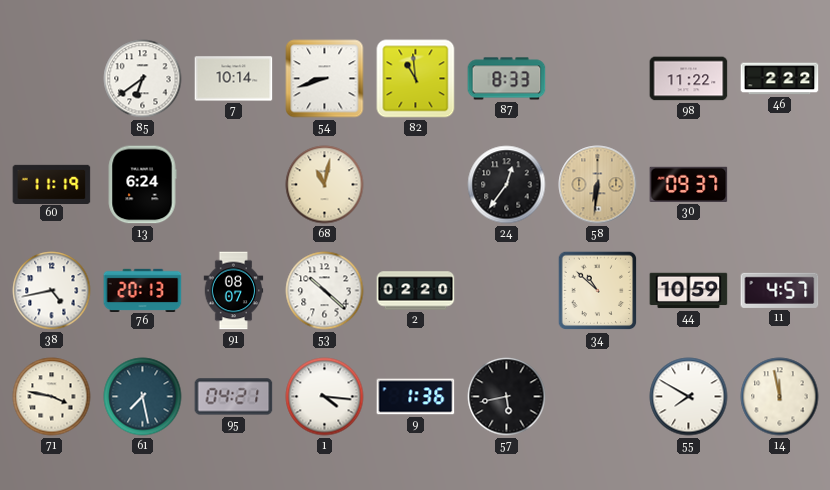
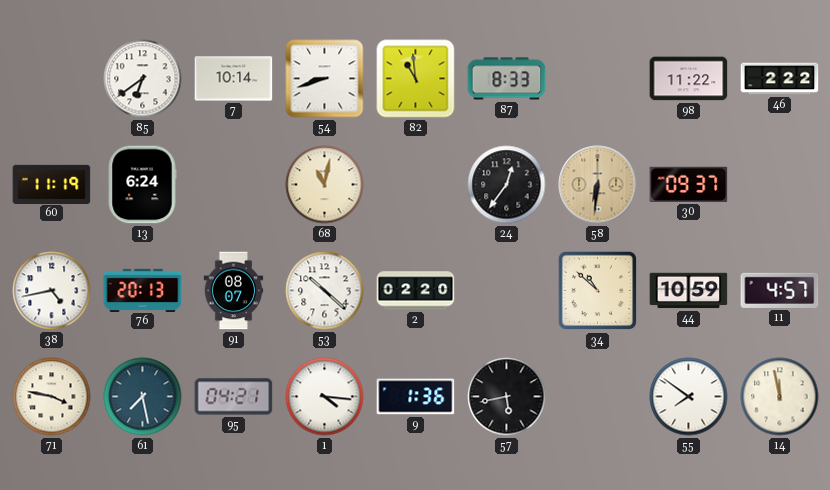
55: 7:50 -> 7:51 (689, 397)
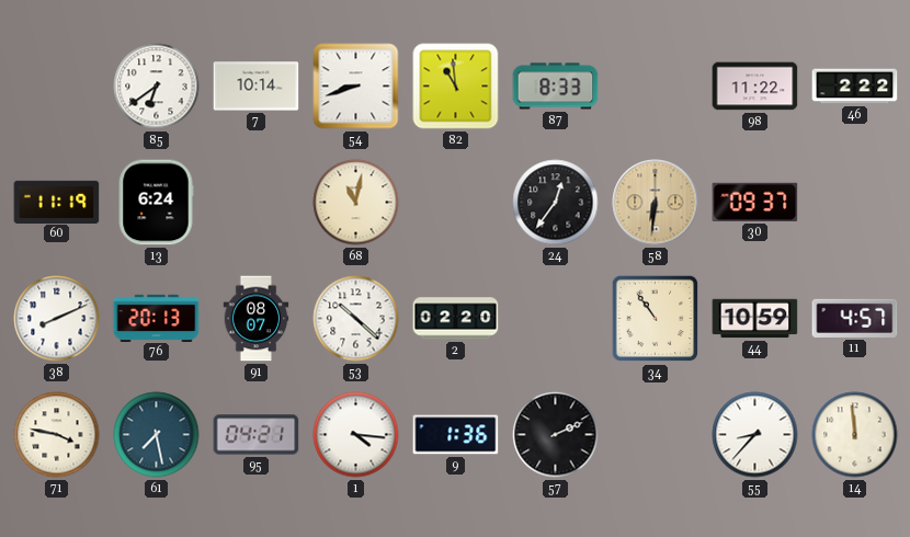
38: 4:43 -> 8:11 (57, 319)
34: 10:52 -> 10:54 (656, 319)
57: 5:43 -> 2:11 (556, 435)
55: 7:51 -> 8:37 (755, 435)
14: 11:58 -> 11:59 (855, 435)
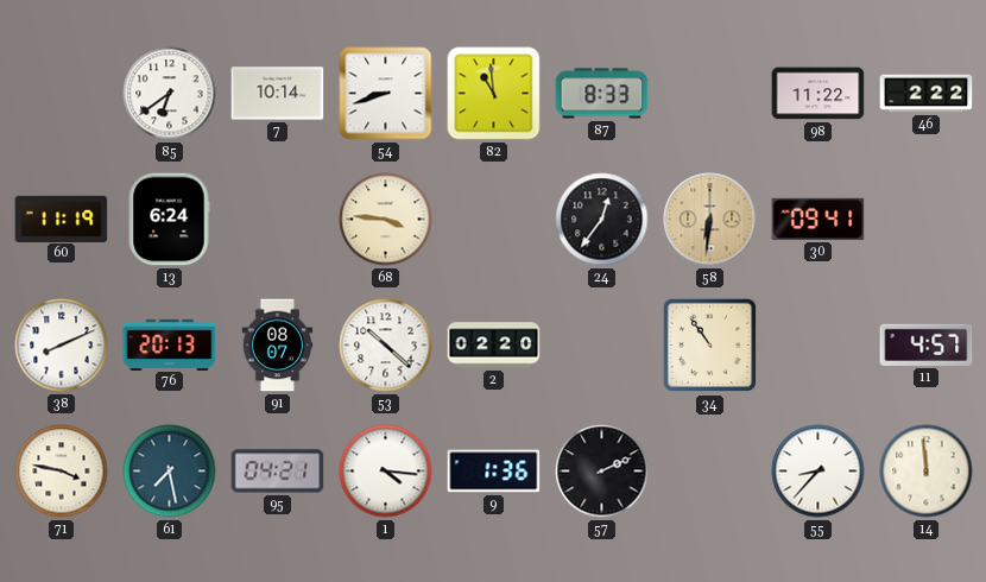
68: 11:02 -> 3:46 (386, 220)
30: 09:37 -> 09:41 (818, 219)
44: 10:59 -> none (755, 319)
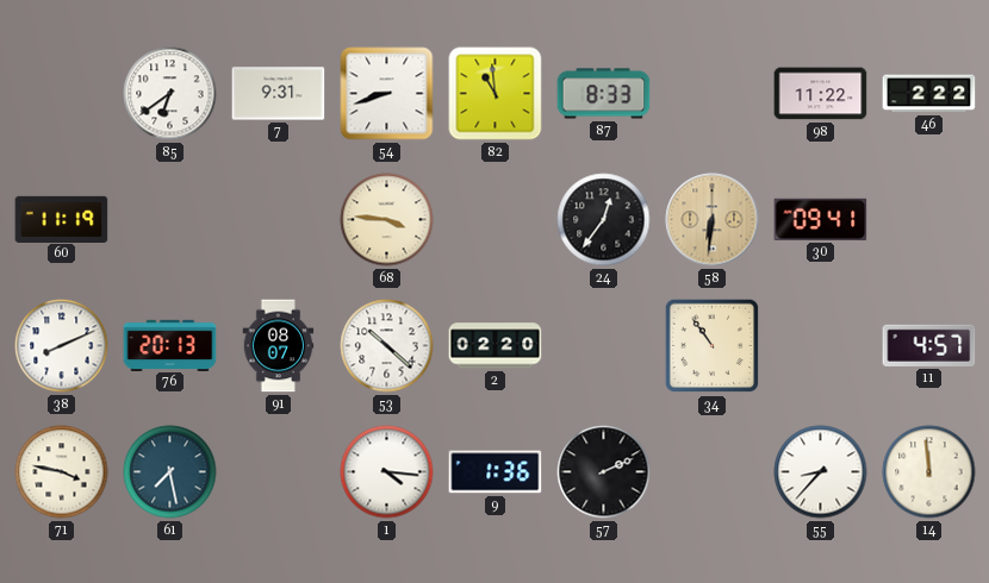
7: 10:14 -> 9:31 (279, 94)
13: 6:24 -> none (169, 220)
95: 04:21 -> none (278, 472)
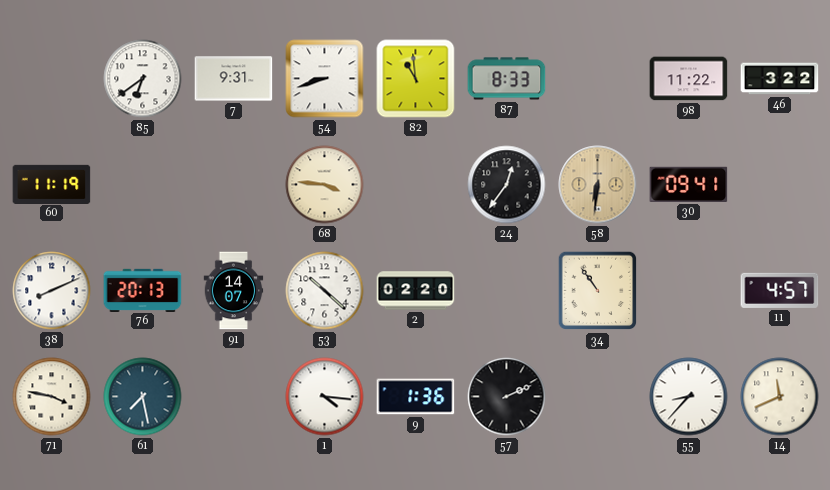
46: 2:22 -> 3:22 (780, 79)
91: 08:07 -> 14:07 (234, 291)
14: 11:59 -> 11:41 (780, 397)
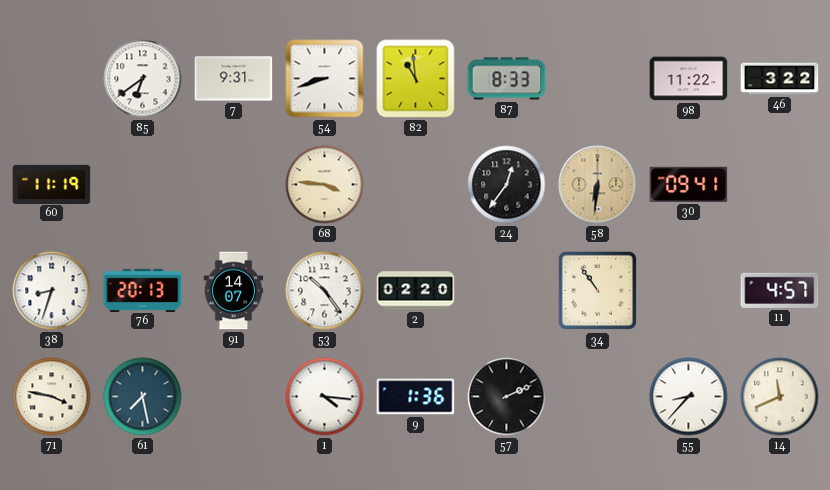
38: 8:11 -> 8:33 (52, 291)
53: 10:22 -> 10:24 (325, 291)
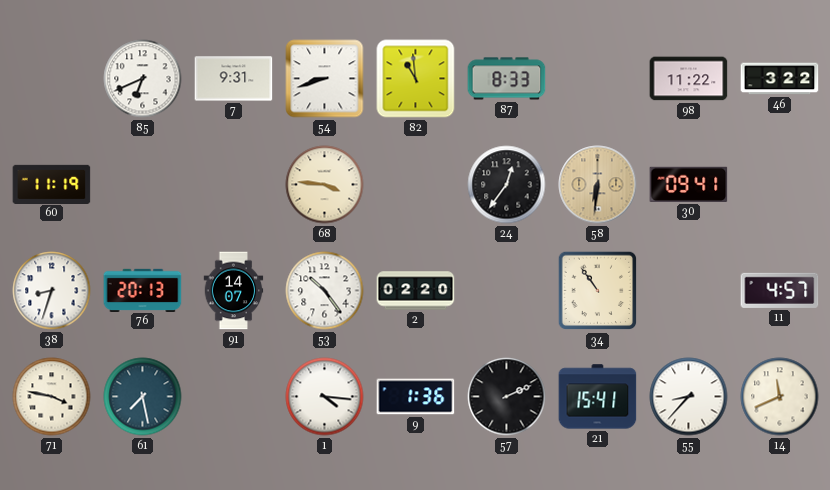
85: 6:39 -> 6:41 (143, 79)
21: none -> 15:41 (598, 397)
